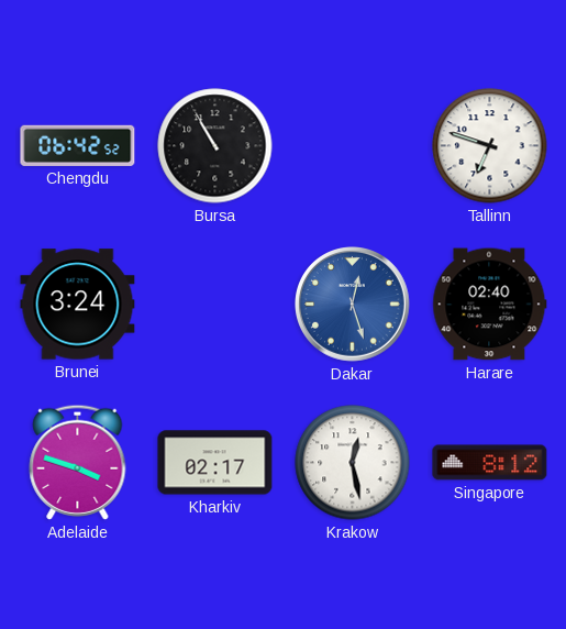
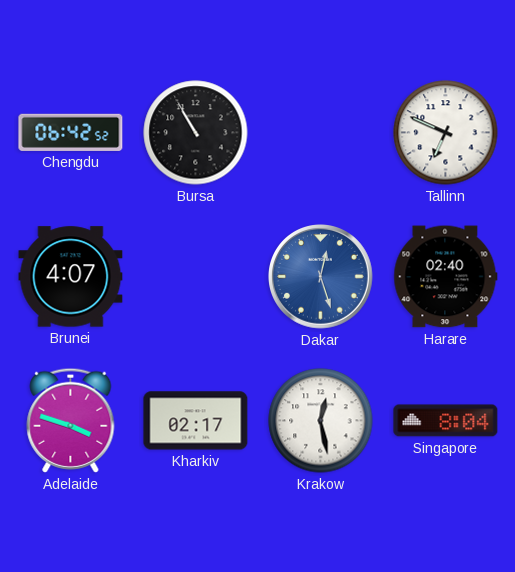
Tallinn: 6:48 -> 6:49 (446, 133)
Brunei: 3:24 -> 4:07 (71, 277)
Singapore: 8:12 -> 8:04 (446, 421)
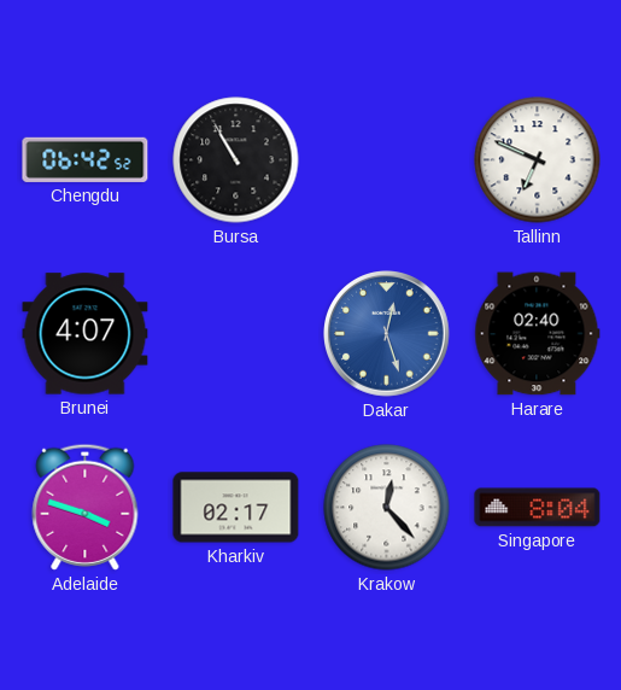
Krakow: 12:28 -> 12:23 (387, 508)
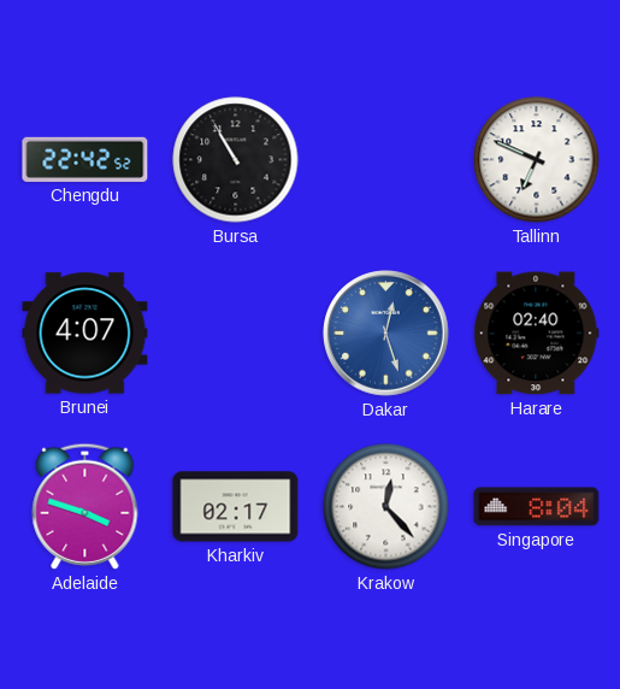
Chengdu: 06:42 -> 22:42 (85, 159)
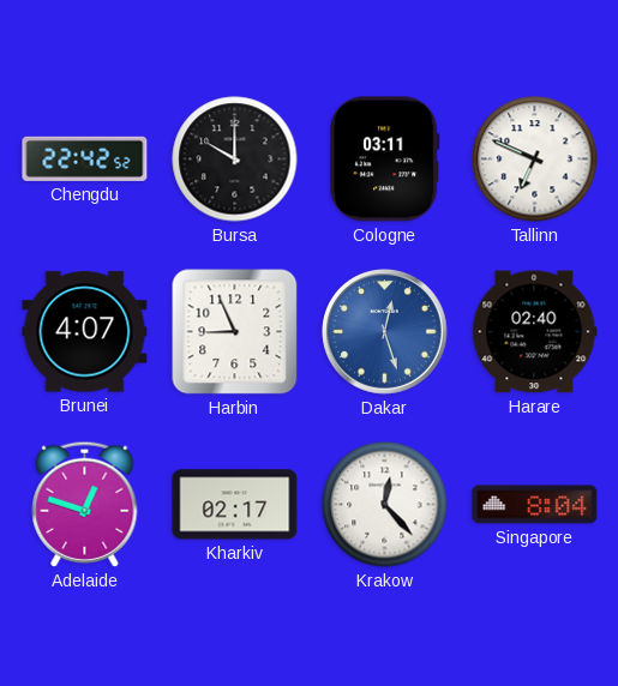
Bursa: 10:55 -> 10:00 (235, 160)
Cologne: none -> 03:11 (385, 160)
Harbin: none -> 8:56 (235, 332)
Adelaide: 3:48 -> 12:48 (85, 504)
